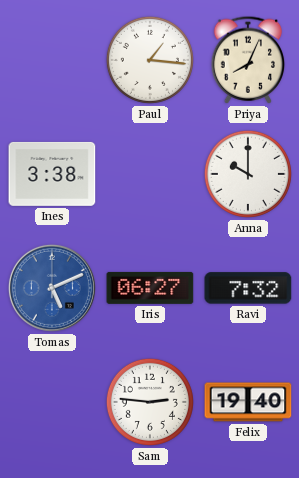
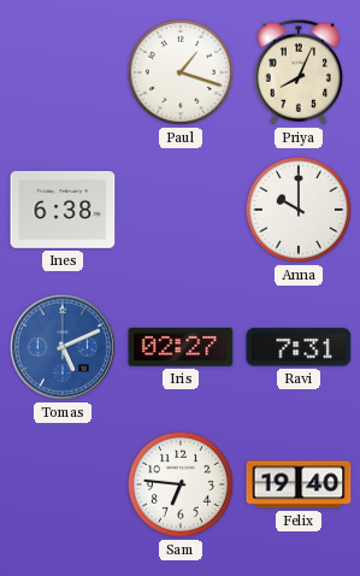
Paul: 1:16 -> 1:18 (181, 72)
Ines: 3:38 -> 6:38 (63, 210)
Iris: 06:27 -> 02:27 (181, 347)
Ravi: 7:32 -> 7:31 (299, 347)
Sam: 2:46 -> 6:46 (181, 484)
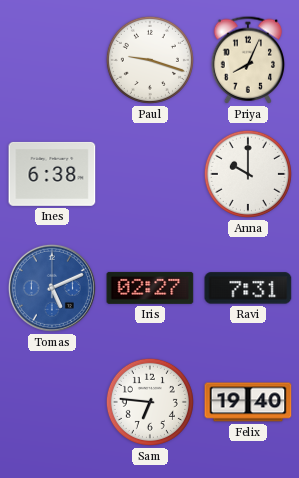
Paul: 1:18 -> 9:18 (150, 60)
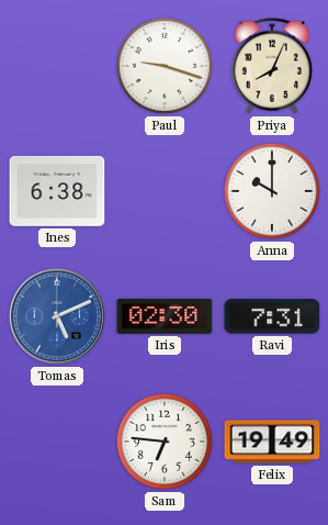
Iris: 02:27 -> 02:30 (165, 316)
Felix: 19:40 -> 19:49 (272, 442)
